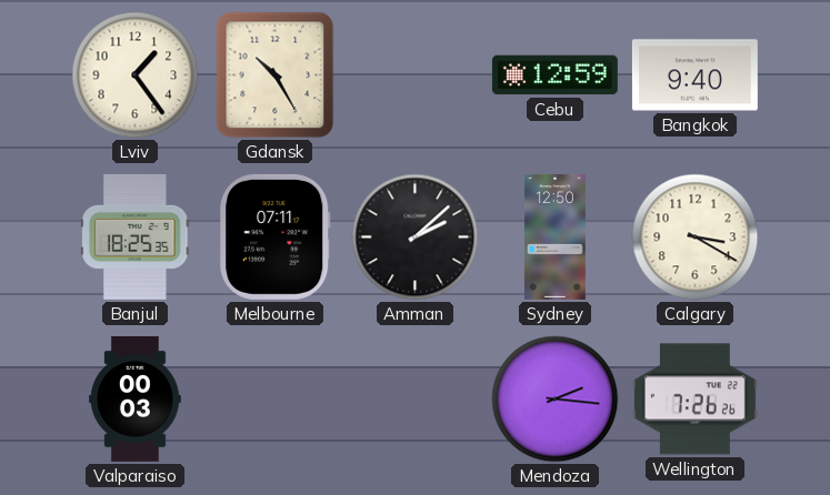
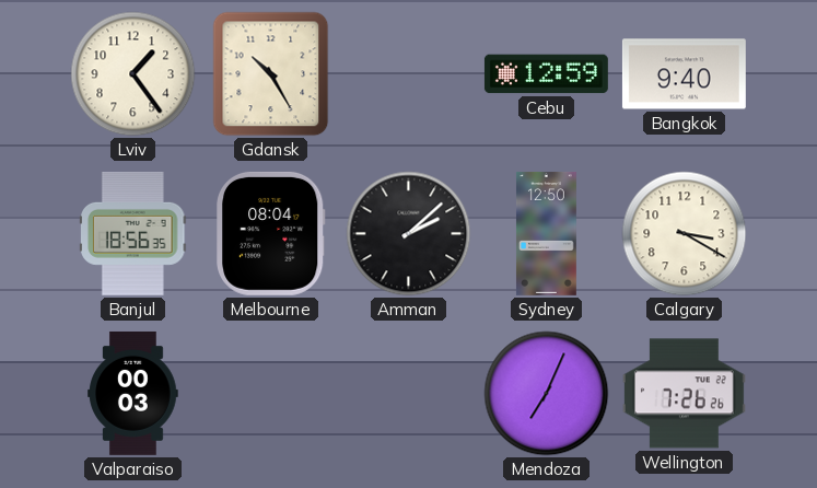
Banjul: 18:25 -> 18:56 (133, 233)
Melbourne: 07:11 -> 08:04 (271, 233)
Mendoza: 2:16 -> 7:04 (547, 394)
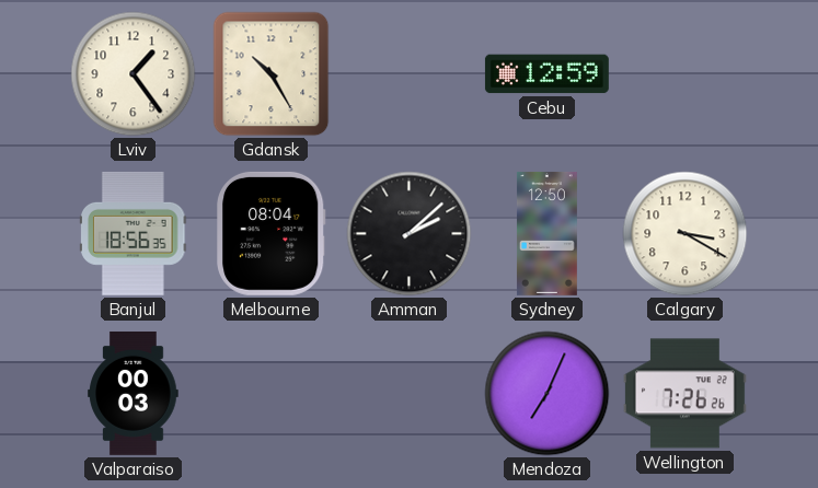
Bangkok: 9:40 -> none (684, 74)
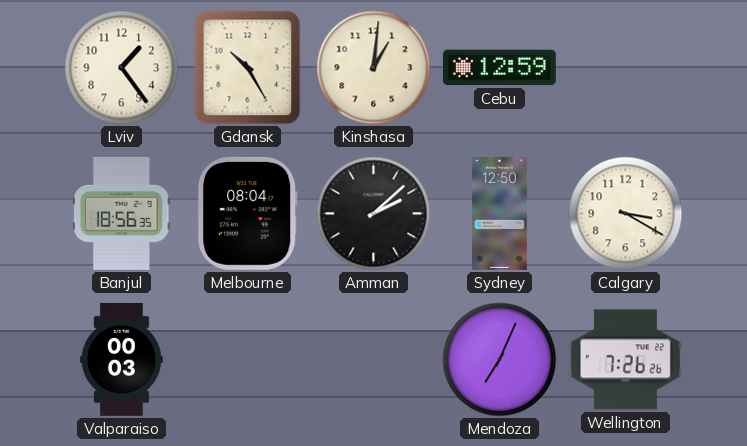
Kinshasa: none -> 1:01 (374, 68)
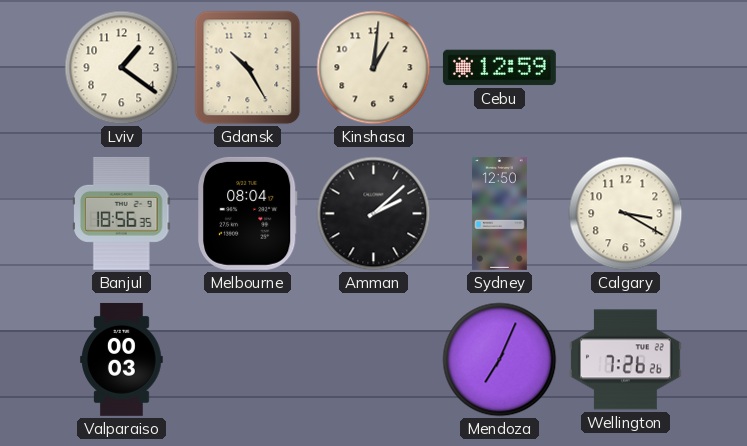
Lviv: 1:24 -> 1:21 (122, 68)
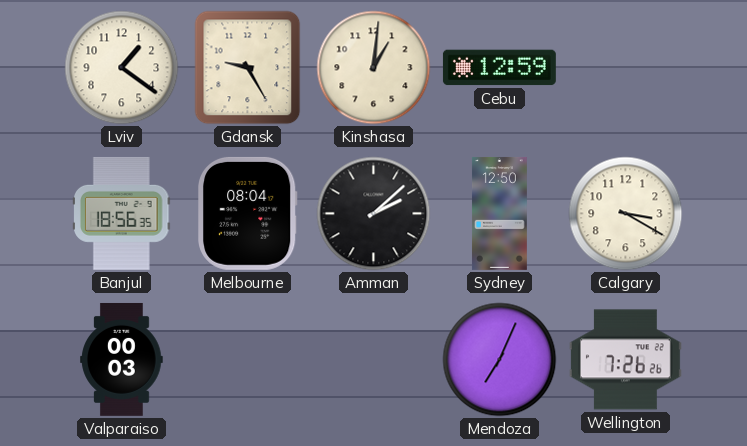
Gdansk: 10:25 -> 9:25 (248, 68)
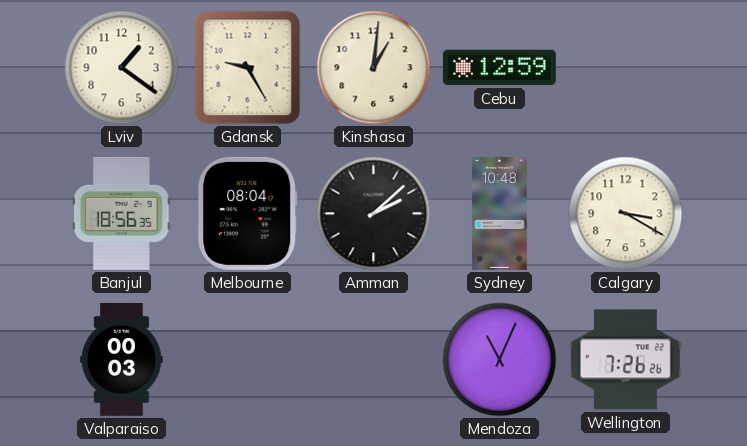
Sydney: 12:50 -> 10:48 (499, 213)
Mendoza: 7:04 -> 11:04 (500, 360)
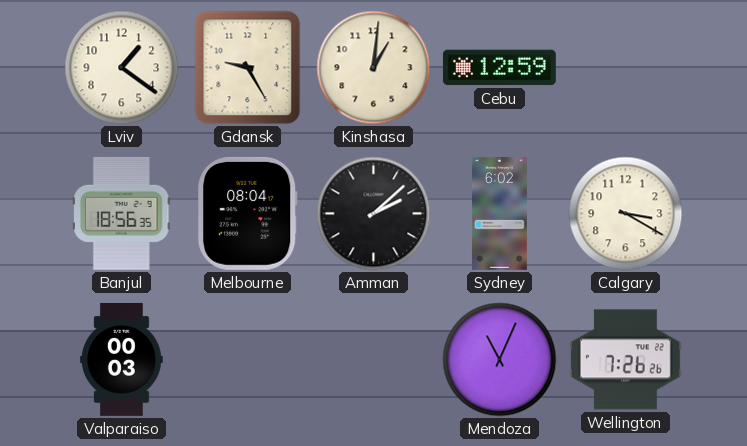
Sydney: 10:48 -> 6:02 (499, 213)
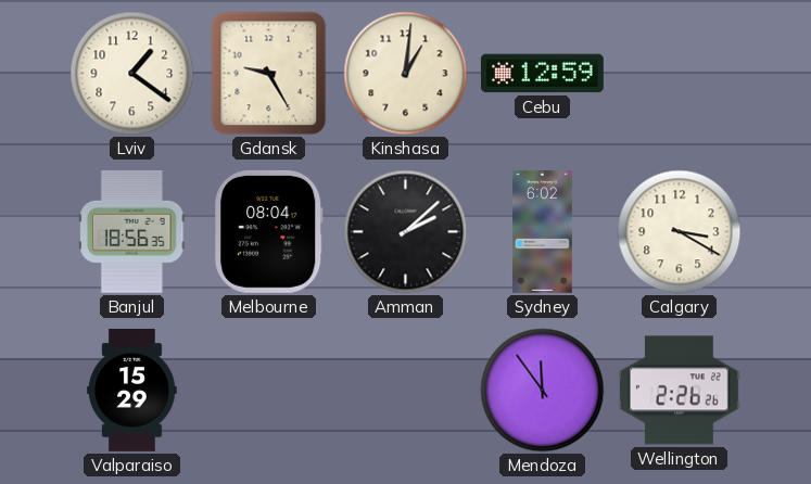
Valparaiso: 00:03 -> 15:29 (132, 390)
Mendoza: 11:04 -> 11:54 (543, 391)
Wellington: 7:26 -> 2:26 (679, 391)
